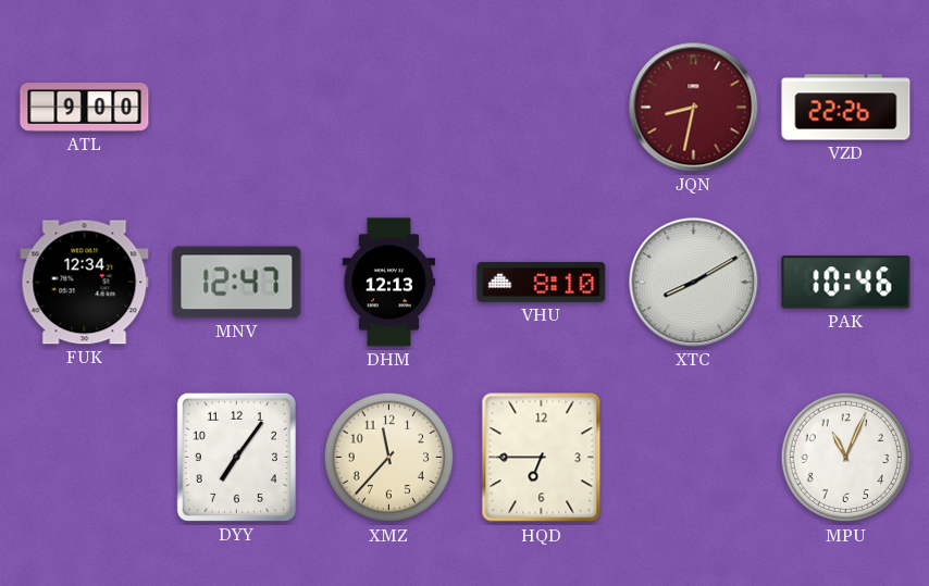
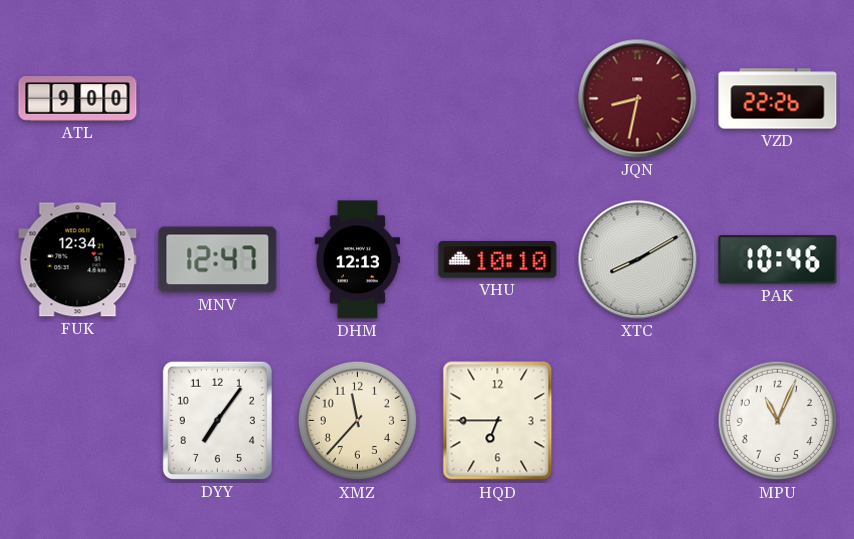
VHU: 8:10 -> 10:10 (498, 259)
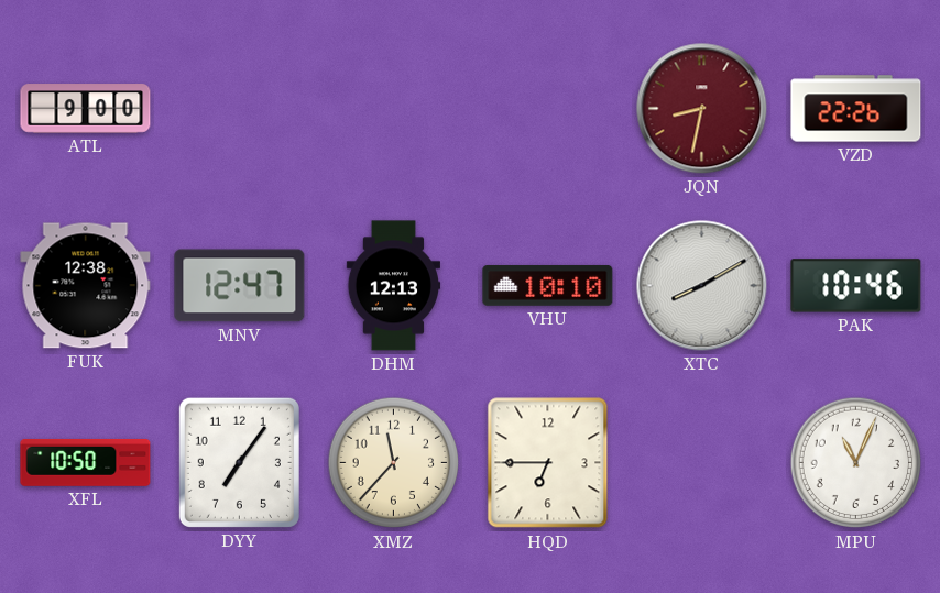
FUK: 12:34 -> 12:38 (86, 286)
XFL: none -> 10:50 (86, 462)
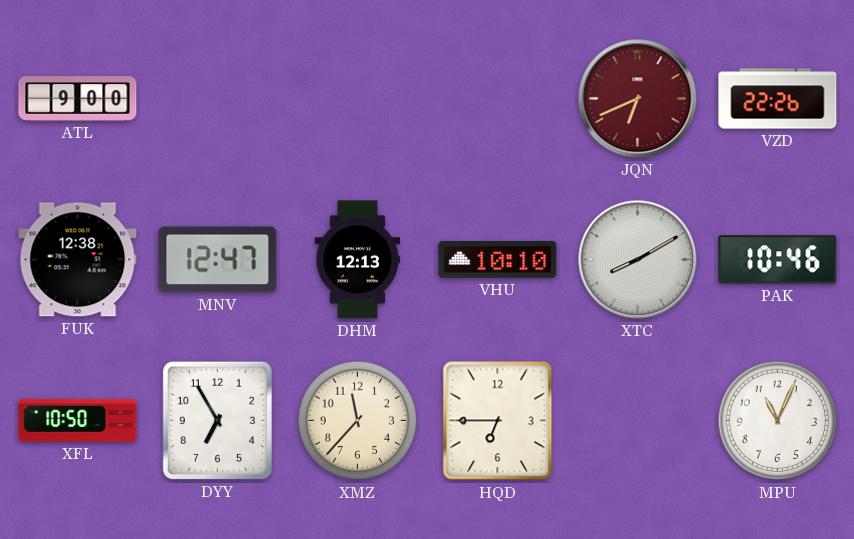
JQN: 8:32 -> 6:41 (638, 99)
DYY: 7:06 -> 6:55 (217, 420)
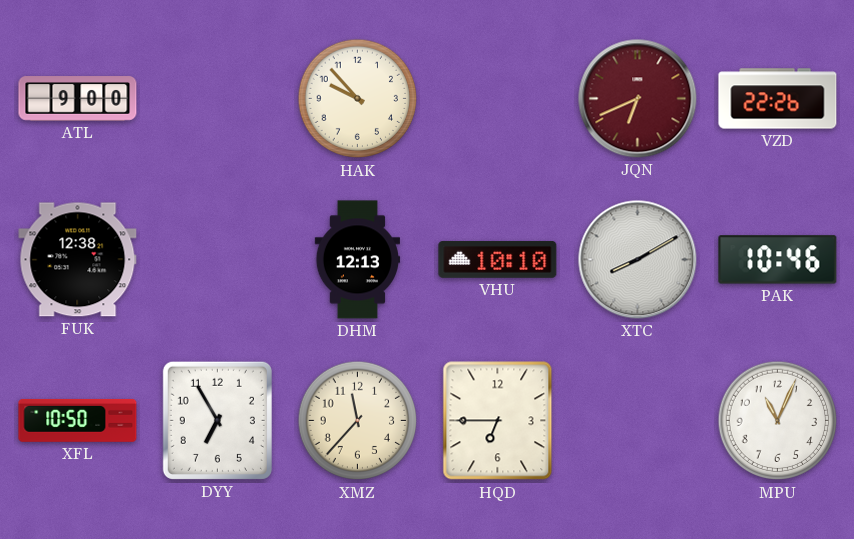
HAK: none -> 9:53 (358, 99)
MNV: 12:47 -> none (218, 260)
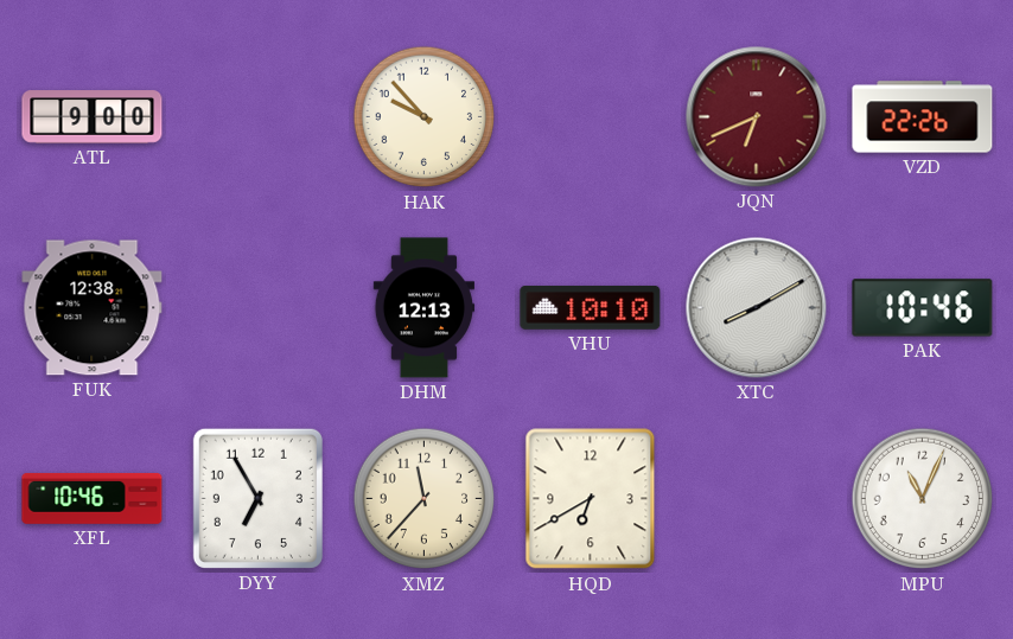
XFL: 10:50 -> 10:46 (93, 498)
HQD: 6:45 -> 6:40 (591, 499)
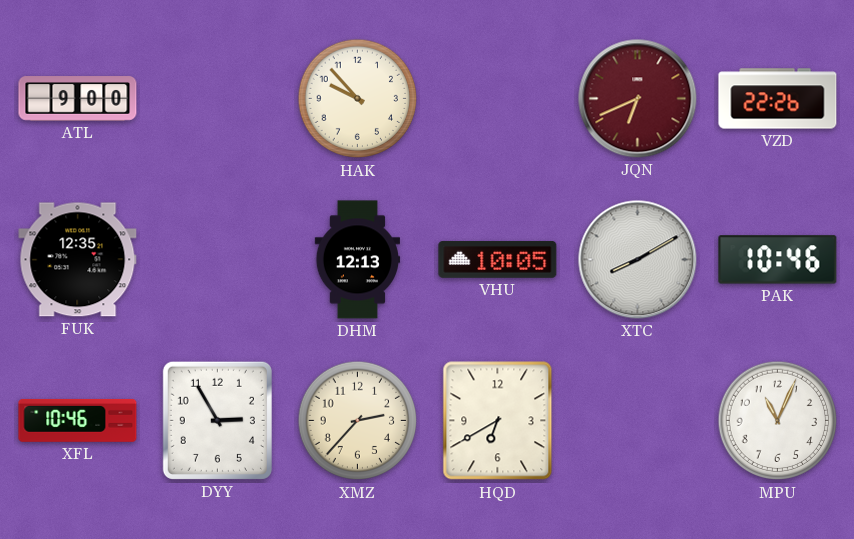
FUK: 12:38 -> 12:35 (78, 260)
VHU: 10:10 -> 10:05 (498, 259)
DYY: 6:55 -> 2:55 (217, 420)
XMZ: 11:37 -> 2:37 (358, 421)
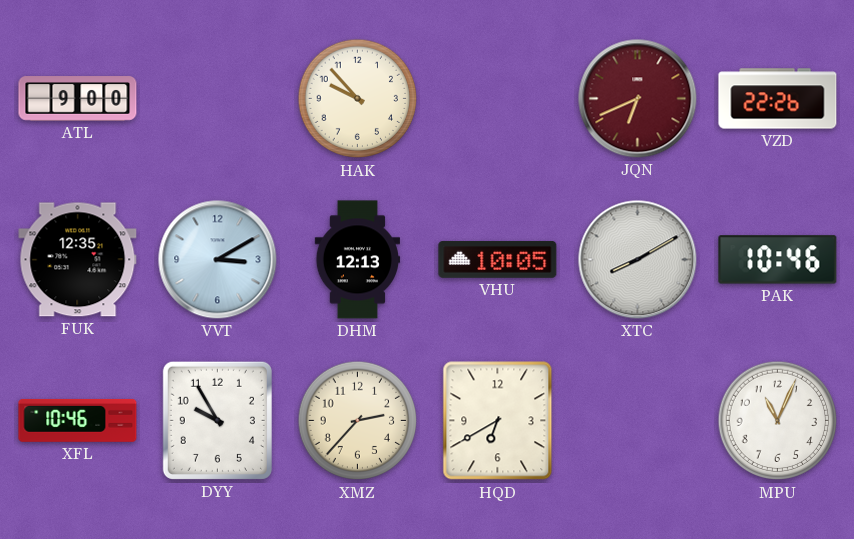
VVT: none -> 3:10 (218, 260)
DYY: 2:55 -> 9:55 (217, 420)
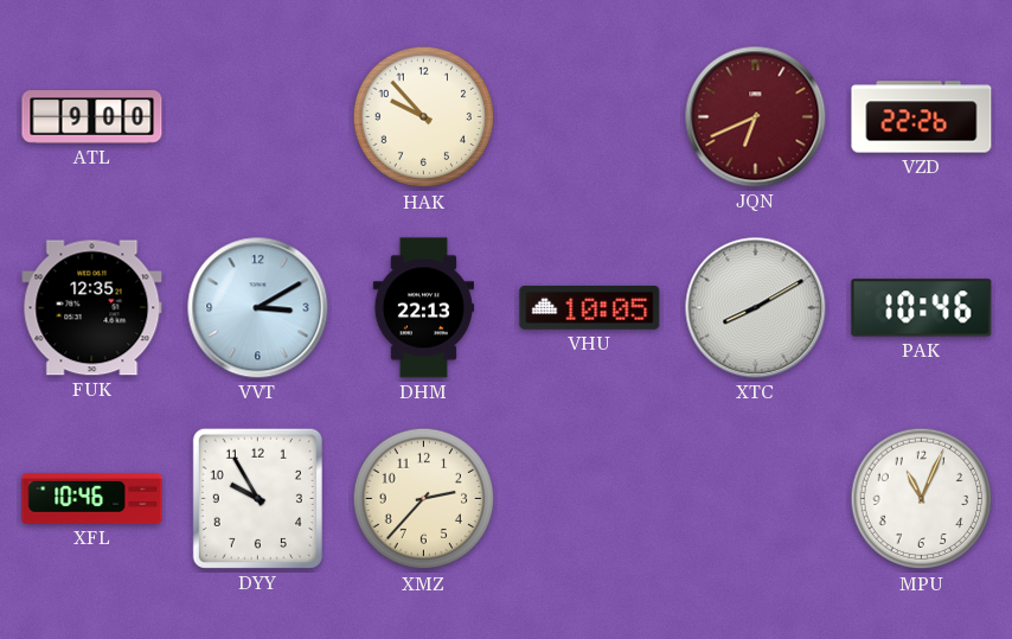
DHM: 12:13 -> 22:13 (423, 308)
HQD: 6:40 -> none (498, 421)
